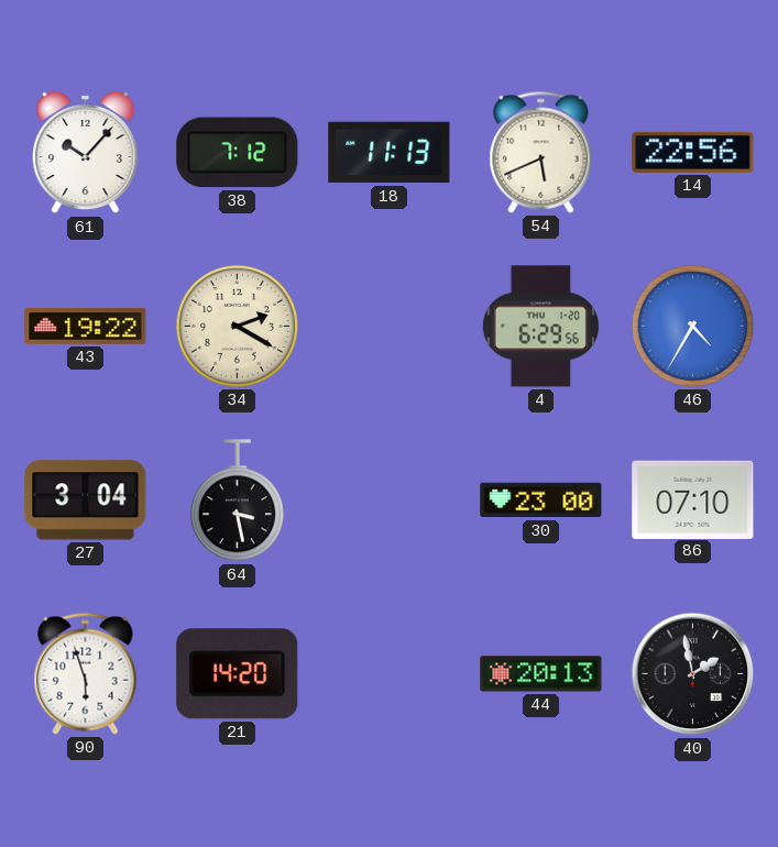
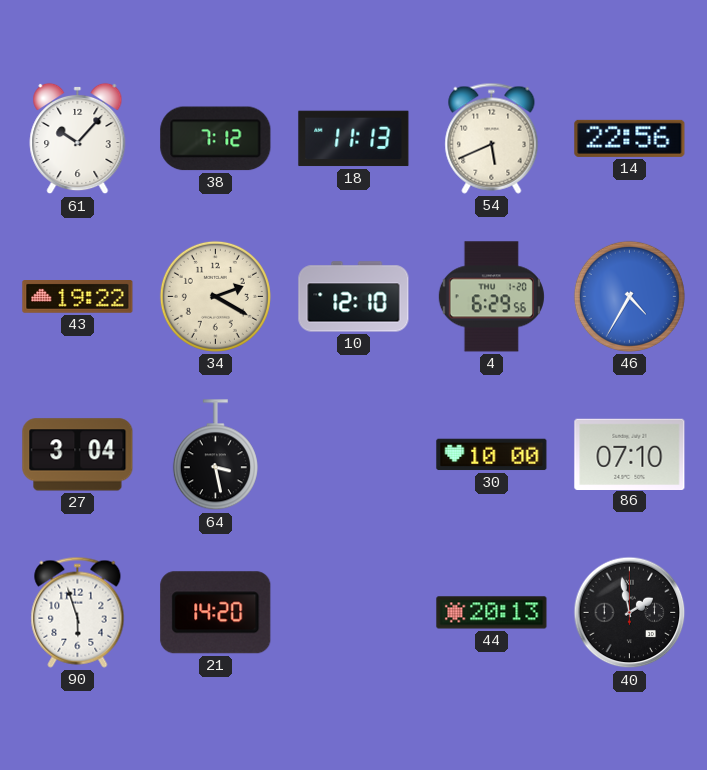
10: none -> 12:10 (354, 297)
30: 23:00 -> 10:00 (492, 455)
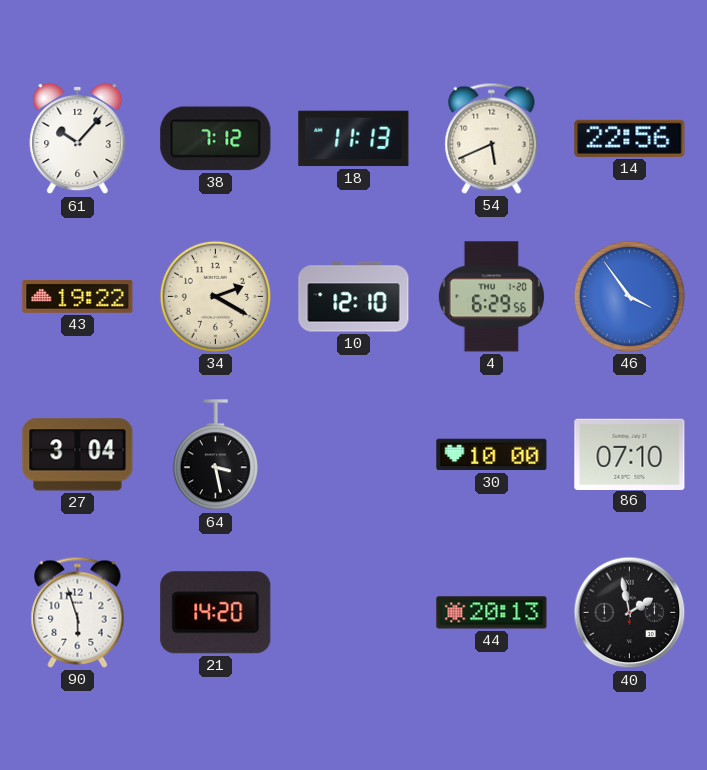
46: 4:35 -> 3:54 (629, 296)
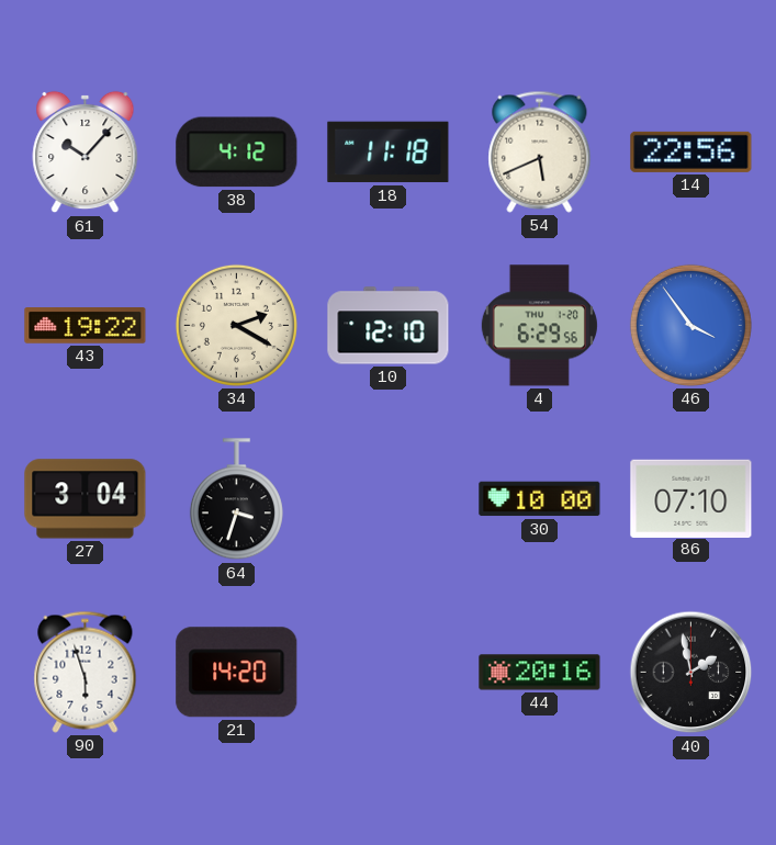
38: 7:12 -> 4:12 (237, 153)
18: 11:13 -> 11:18 (389, 153)
64: 3:28 -> 3:33 (236, 499)
44: 20:13 -> 20:16 (540, 673)
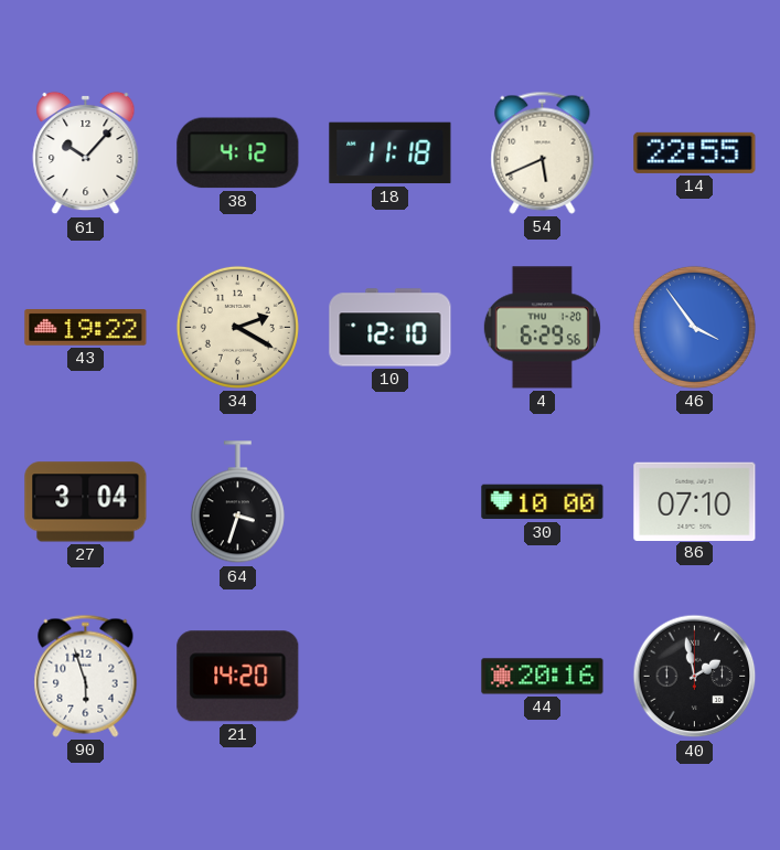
14: 22:56 -> 22:55 (695, 152)
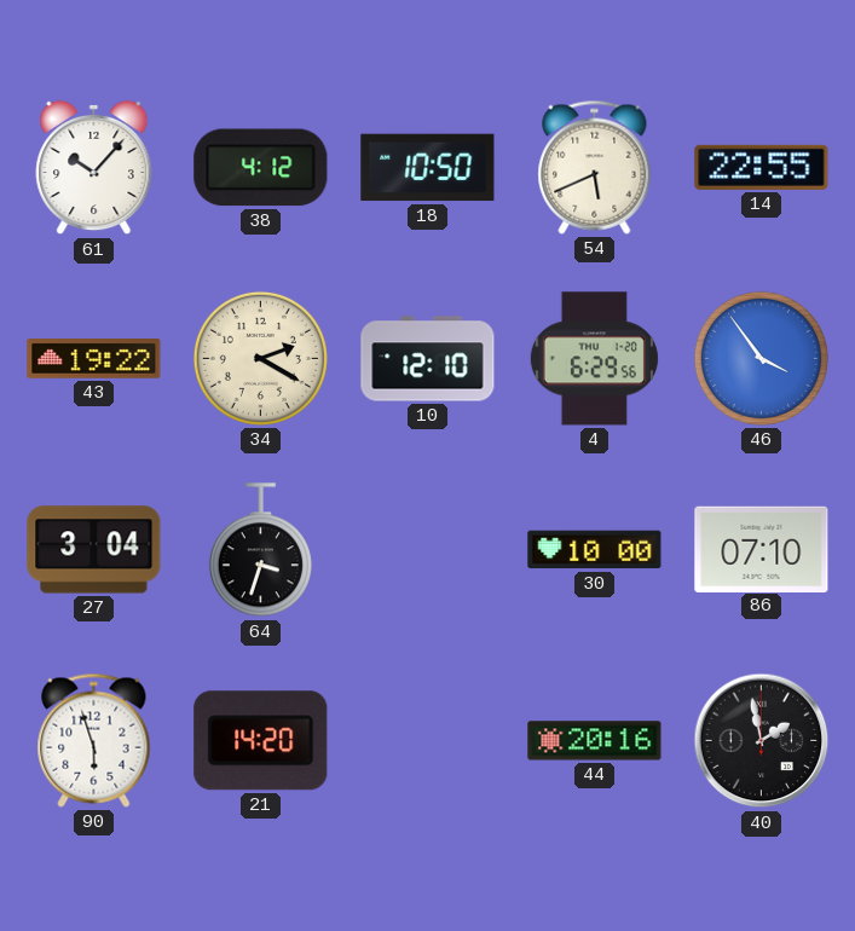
18: 11:18 -> 10:50 (428, 168)
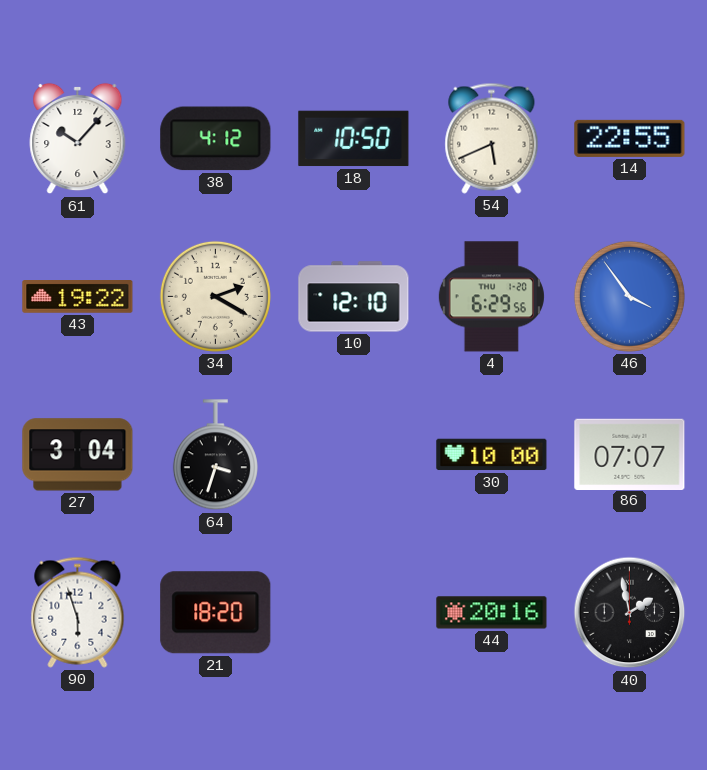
86: 07:10 -> 07:07 (630, 454)
21: 14:20 -> 18:20 (216, 613)
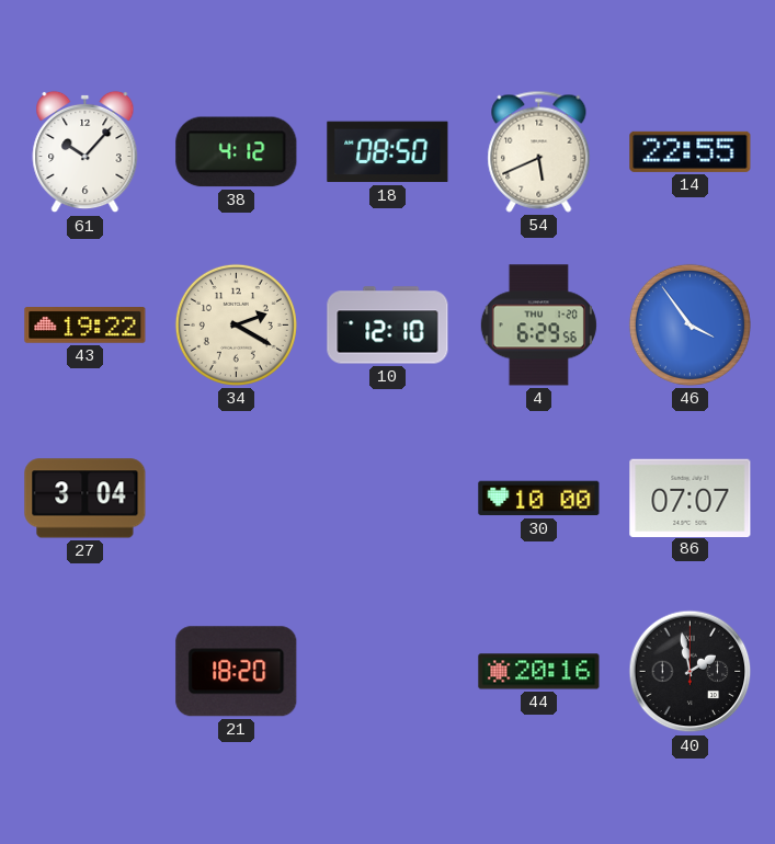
18: 10:50 -> 08:50 (388, 152)
64: 3:33 -> none (215, 455)
90: 5:57 -> none (78, 612)
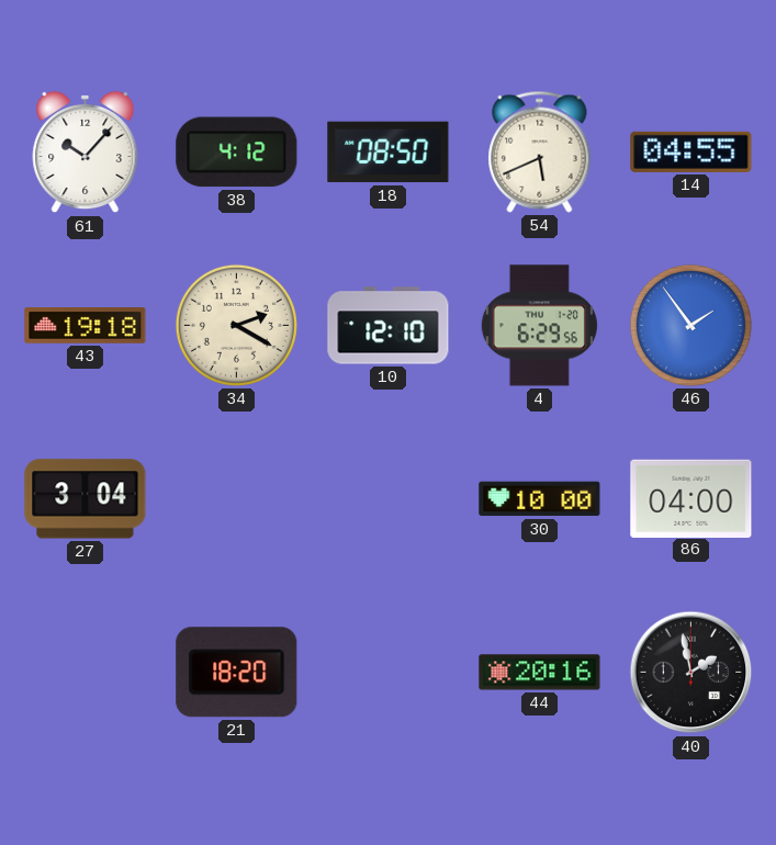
14: 22:55 -> 04:55 (691, 151)
43: 19:22 -> 19:18 (86, 326)
46: 3:54 -> 1:54 (690, 325)
86: 07:07 -> 04:00 (691, 498)
